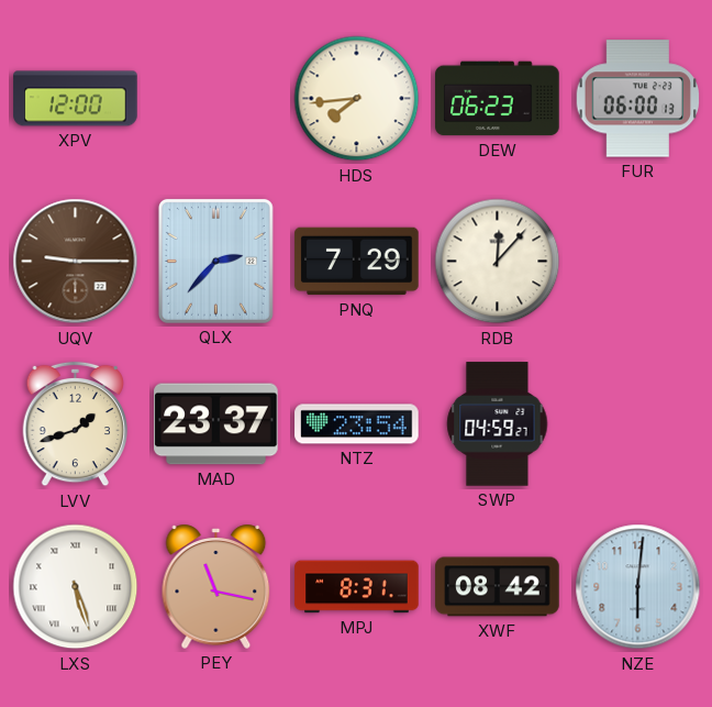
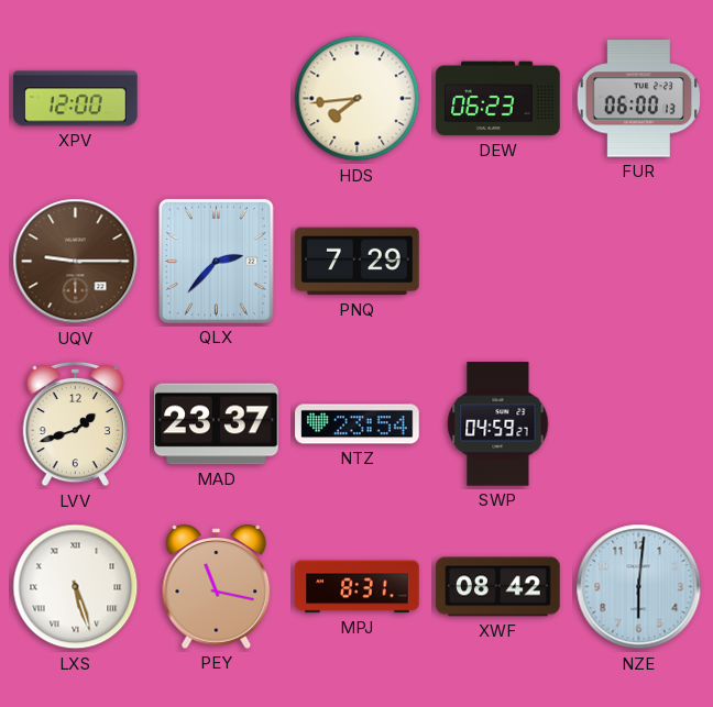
RDB: 12:07 -> none (498, 262)
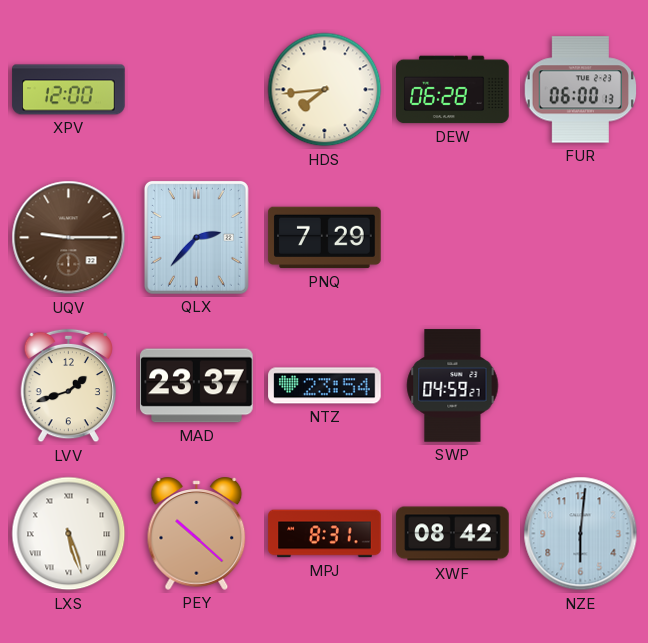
DEW: 06:23 -> 06:28 (453, 90)
PEY: 11:17 -> 10:22 (197, 533)
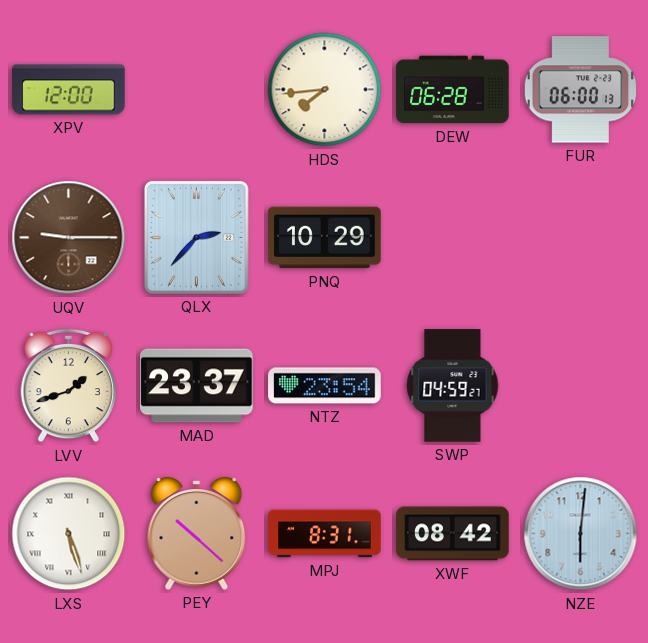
PNQ: 7:29 -> 10:29 (325, 238)
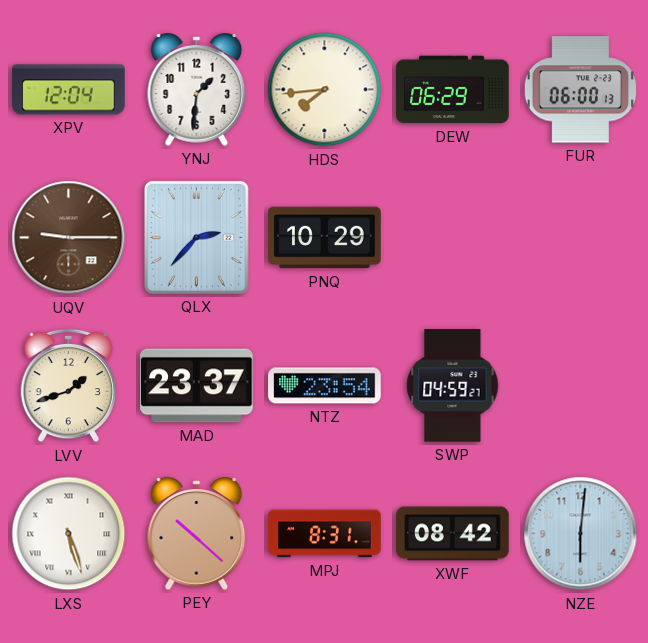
XPV: 12:00 -> 12:04 (69, 90)
YNJ: none -> 1:31 (197, 89)
DEW: 06:28 -> 06:29 (453, 90)
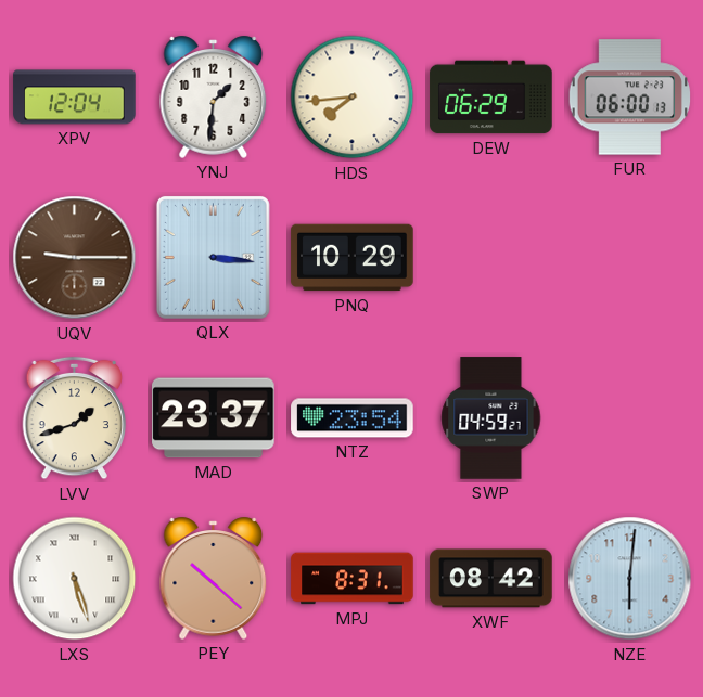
QLX: 2:37 -> 3:16 (213, 257)
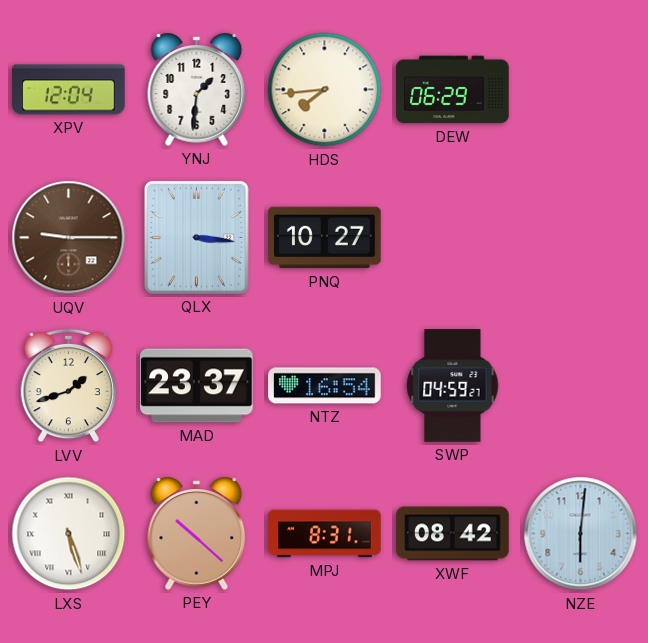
FUR: 06:00 -> none (630, 98)
PNQ: 10:29 -> 10:27 (325, 238)
NTZ: 23:54 -> 16:54 (325, 386)
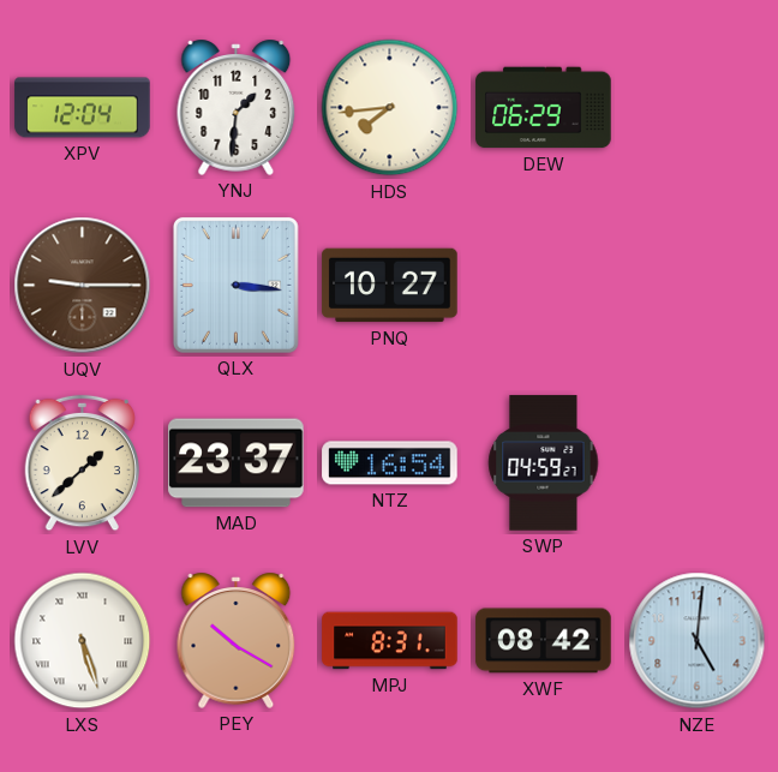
LVV: 1:42 -> 1:38 (83, 463)
PEY: 10:22 -> 10:20 (237, 640)
NZE: 6:01 -> 5:01 (698, 641)
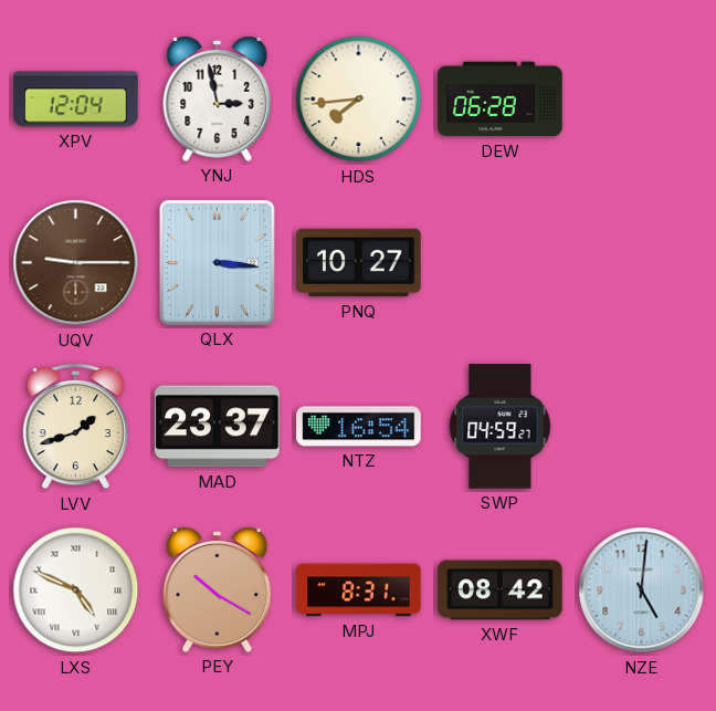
YNJ: 1:31 -> 2:58 (218, 98)
DEW: 06:29 -> 06:28 (501, 100)
LVV: 1:38 -> 1:42 (76, 427)
LXS: 5:27 -> 4:49 (76, 590)
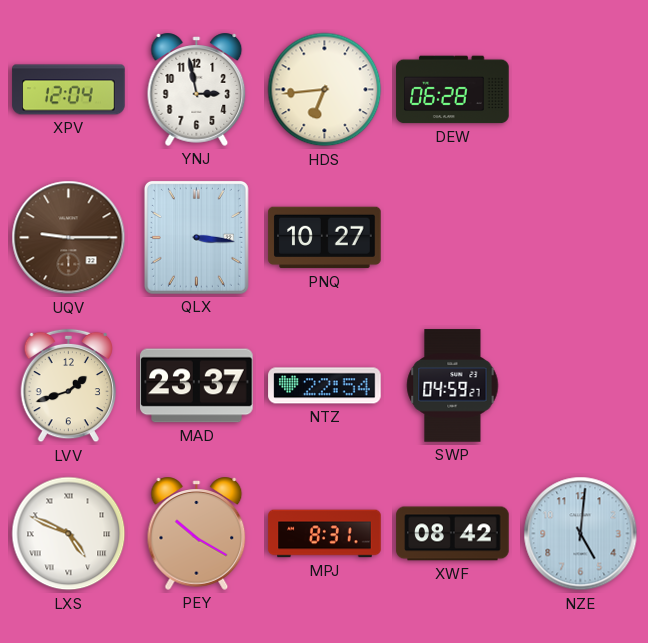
HDS: 7:44 -> 6:44 (325, 90)
NTZ: 16:54 -> 22:54 (325, 386)
